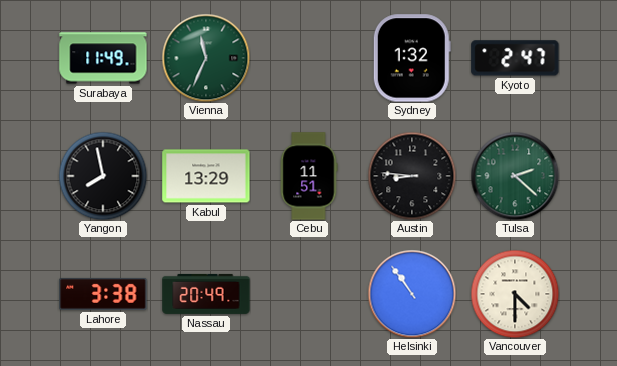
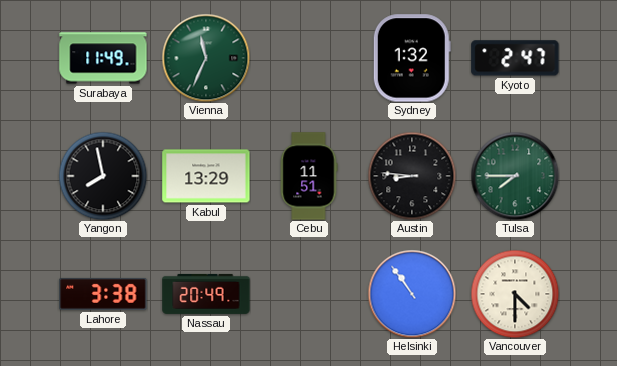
Tulsa: 2:22 -> 7:45 (515, 176)
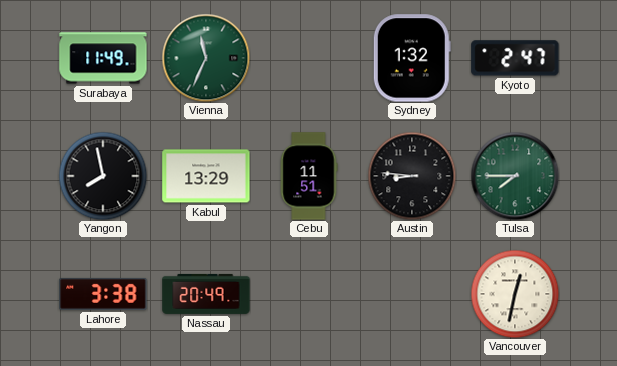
Helsinki: 10:54 -> none (412, 294)
Vancouver: 4:30 -> 12:32 (515, 294)
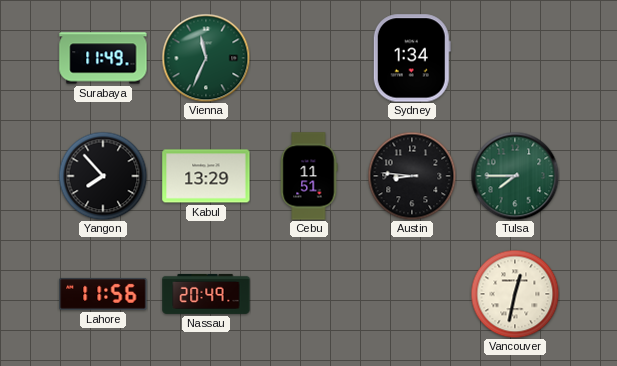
Sydney: 1:32 -> 1:34 (412, 58)
Kyoto: 2:47 -> none (515, 58)
Yangon: 7:58 -> 7:53 (103, 176)
Lahore: 3:38 -> 11:56 (103, 294)
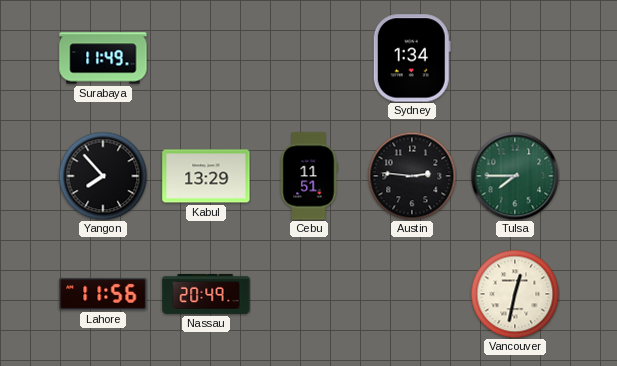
Vienna: 11:34 -> none (206, 58)
Austin: 8:46 -> 2:46 (412, 176)
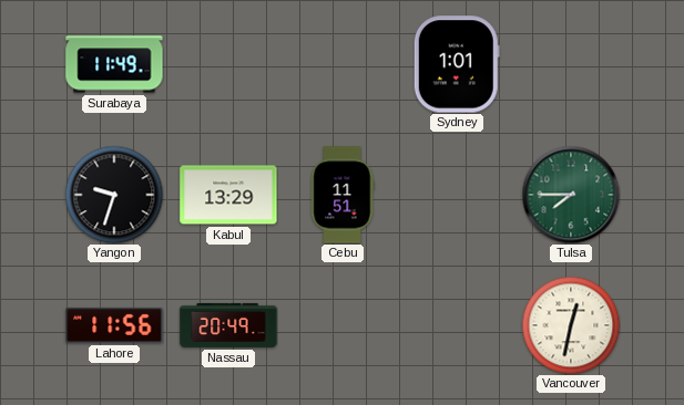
Sydney: 1:34 -> 1:01 (457, 64)
Yangon: 7:53 -> 9:33 (114, 195)
Austin: 2:46 -> none (412, 176)
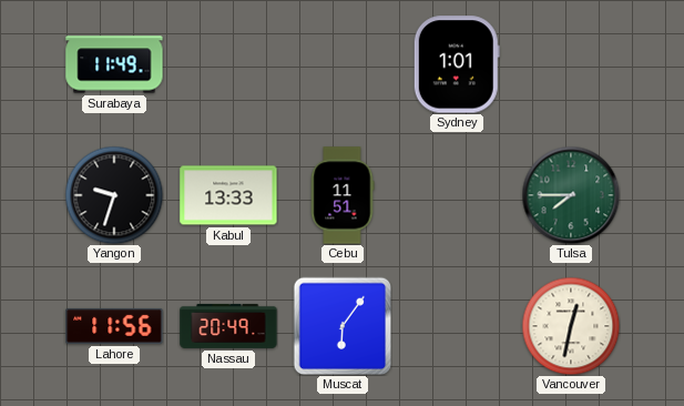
Kabul: 13:29 -> 13:33 (228, 195)
Muscat: none -> 6:06 (343, 326)
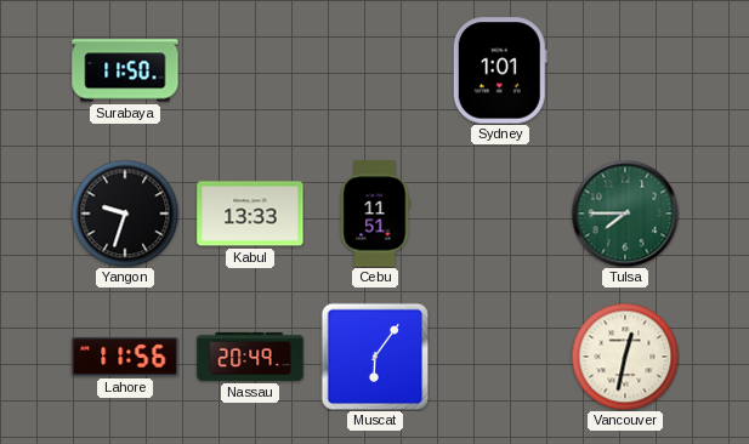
Surabaya: 11:49 -> 11:50 (125, 70)
